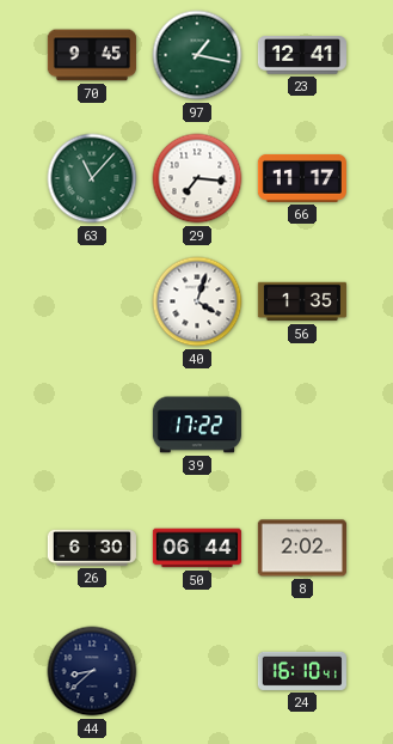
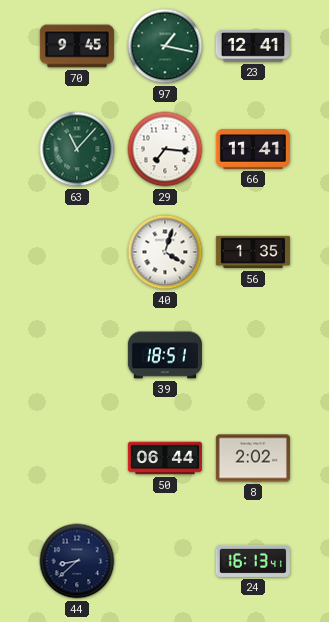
66: 11:17 -> 11:41 (253, 149)
39: 17:22 -> 18:51 (165, 355)
26: 6:30 -> none (92, 548)
24: 16:10 -> 16:13 (253, 561)
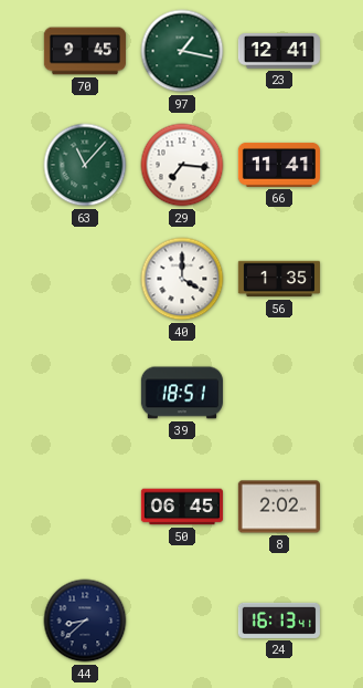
40: 4:03 -> 4:00 (182, 279)
50: 06:44 -> 06:45 (182, 507)
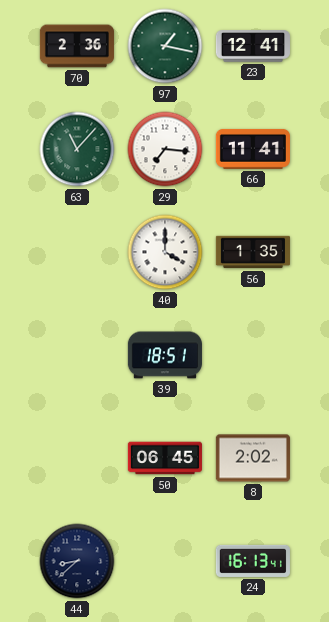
70: 9:45 -> 2:36 (77, 46)
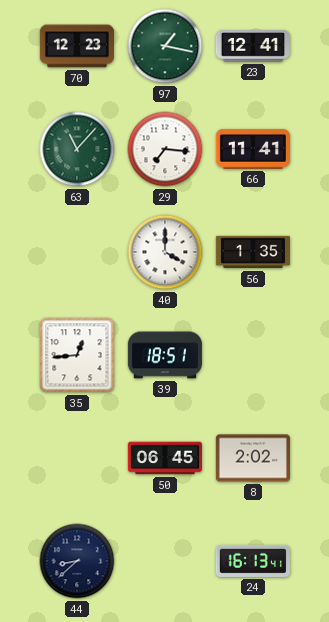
70: 2:36 -> 12:23 (77, 46)
35: none -> 12:44 (77, 355)
